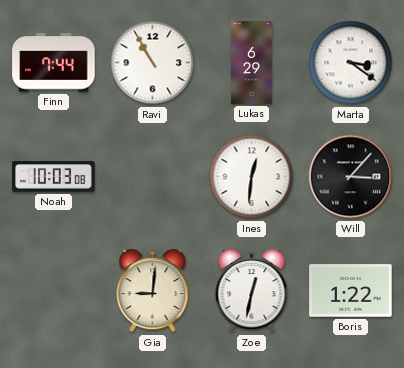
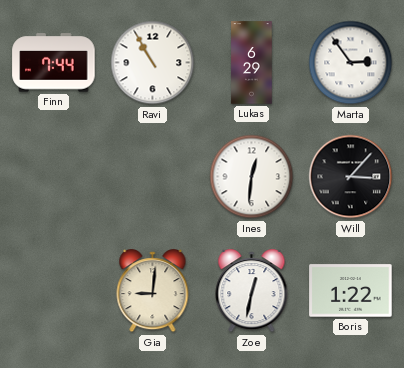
Marta: 3:21 -> 2:54 (351, 63)
Noah: 10:03 -> none (54, 177)
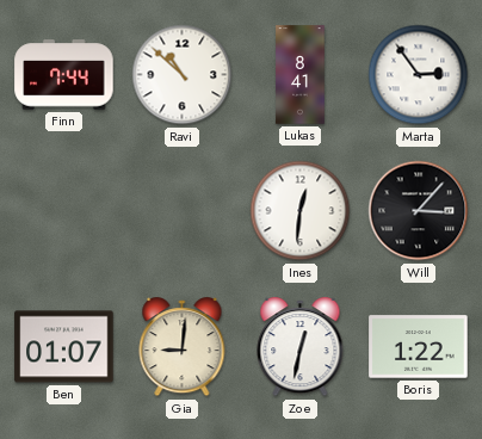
Ravi: 10:55 -> 10:52 (183, 75)
Lukas: 6:29 -> 8:41 (301, 75)
Ben: none -> 01:07 (64, 347)
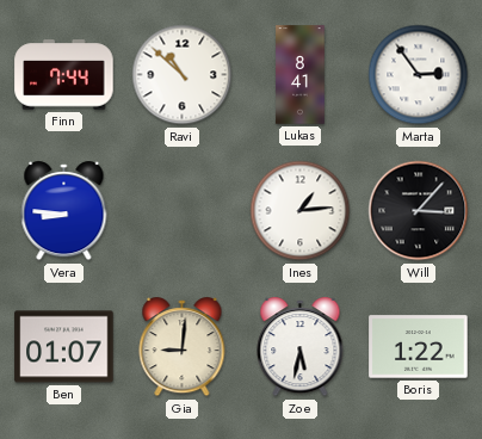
Vera: none -> 8:46 (64, 211)
Ines: 12:31 -> 1:14 (301, 211)
Zoe: 12:32 -> 5:32 (301, 347)
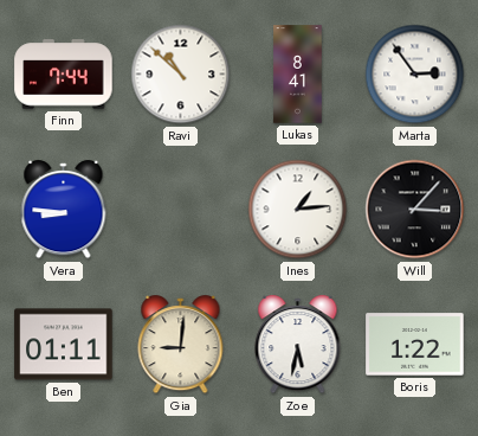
Ben: 01:07 -> 01:11 (64, 345)
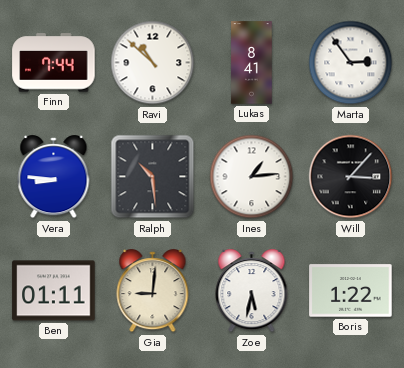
Ralph: none -> 10:29 (153, 177)
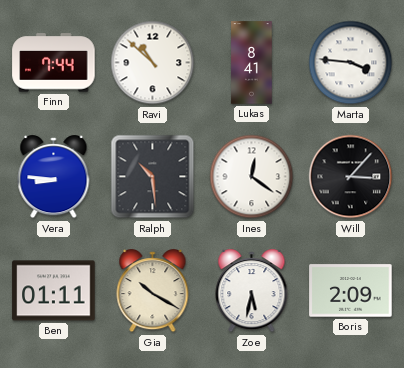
Marta: 2:54 -> 3:46 (351, 63)
Ines: 1:14 -> 12:21 (252, 177)
Gia: 9:01 -> 10:20 (153, 291)
Boris: 1:22 -> 2:09 (351, 291)
